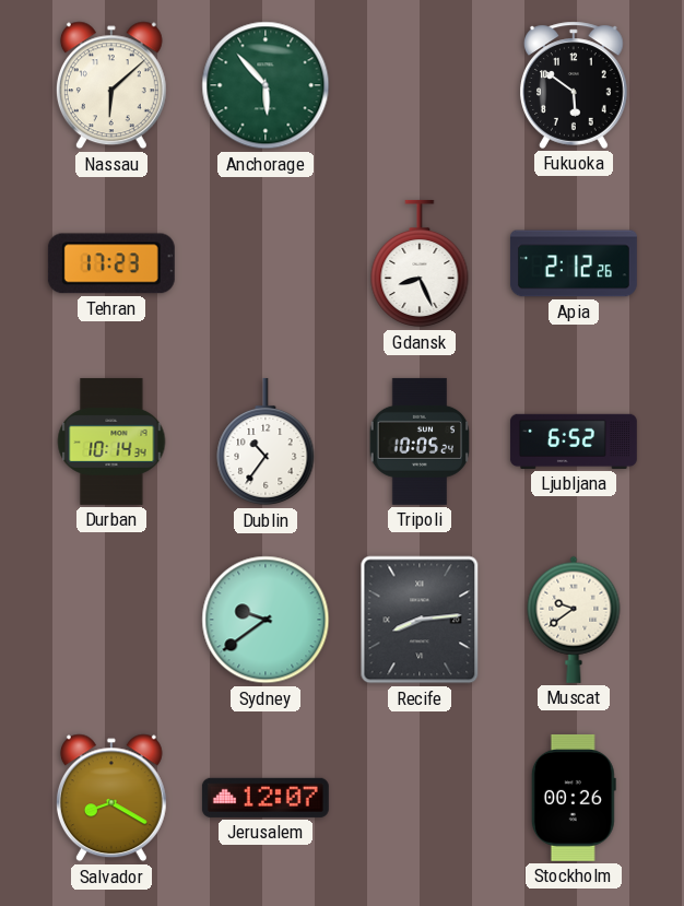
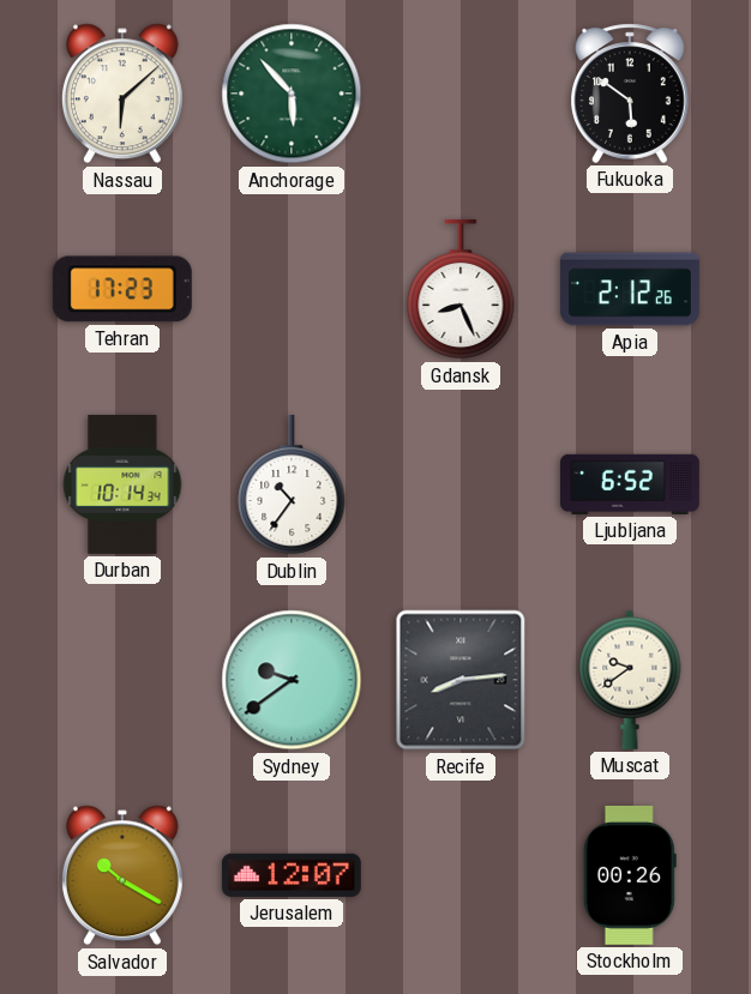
Tripoli: 10:05 -> none (420, 442)
Salvador: 8:20 -> 10:20 (122, 875)
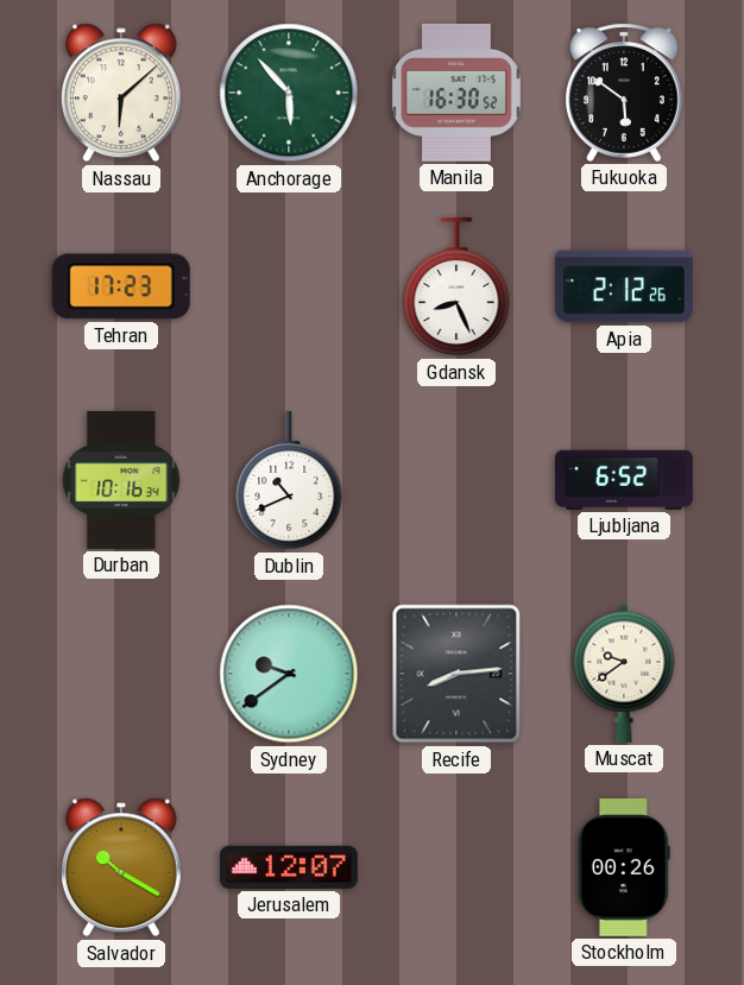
Manila: none -> 16:30 (456, 93)
Durban: 10:14 -> 10:16 (121, 480)
Dublin: 10:36 -> 10:41 (289, 480)
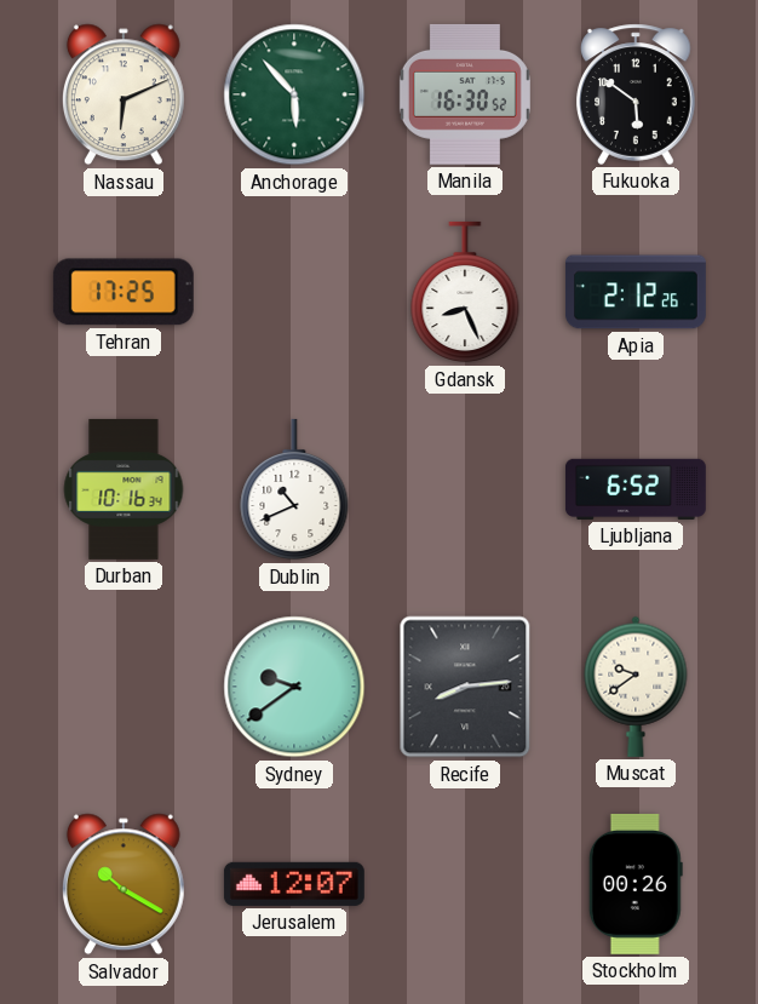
Nassau: 6:08 -> 6:11 (124, 94)
Tehran: 17:23 -> 17:25 (124, 292)
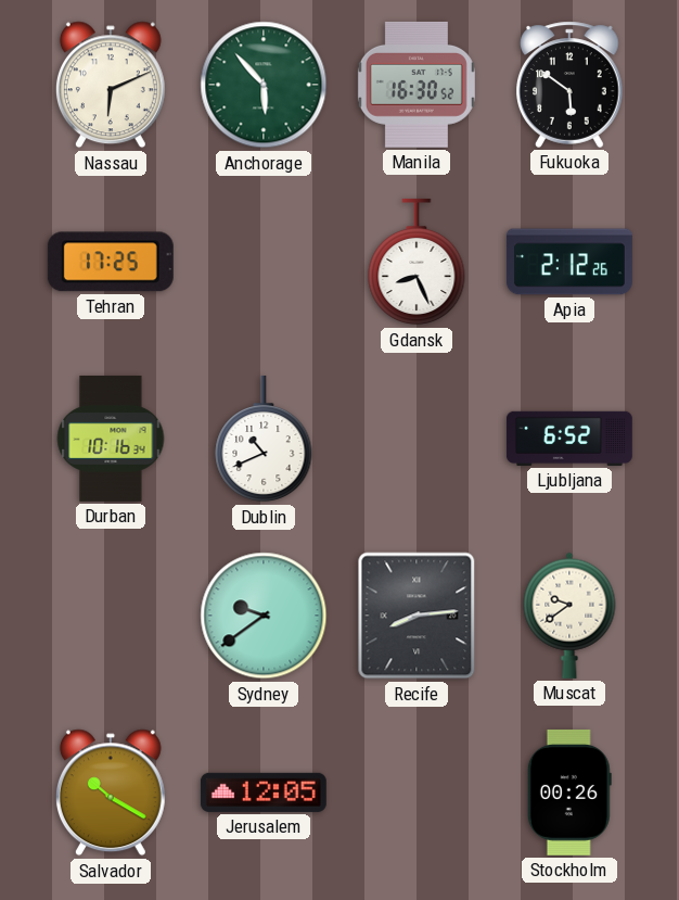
Jerusalem: 12:07 -> 12:05 (264, 793)
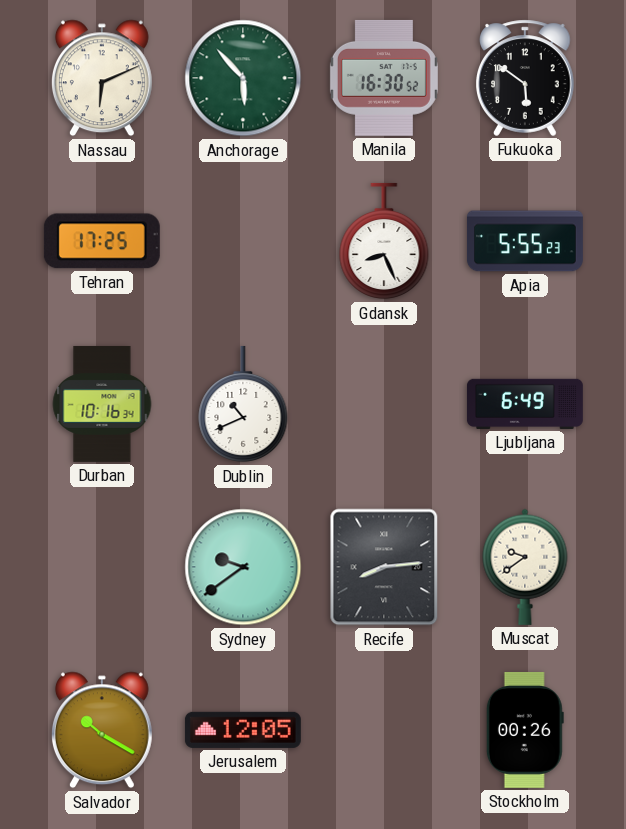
Apia: 2:12 -> 5:55 (525, 241)
Ljubljana: 6:52 -> 6:49 (525, 404)
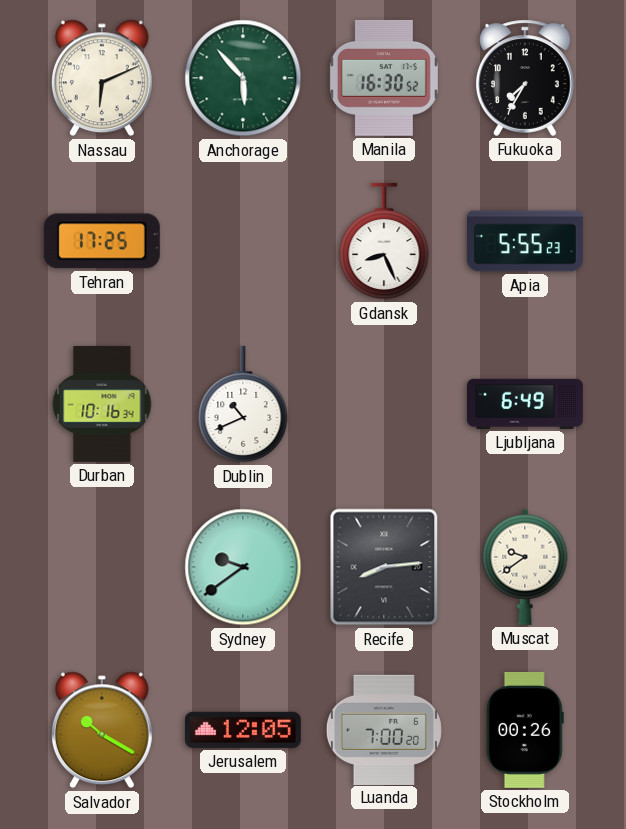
Fukuoka: 5:51 -> 7:35 (526, 78)
Luanda: none -> 7:00 (384, 729)
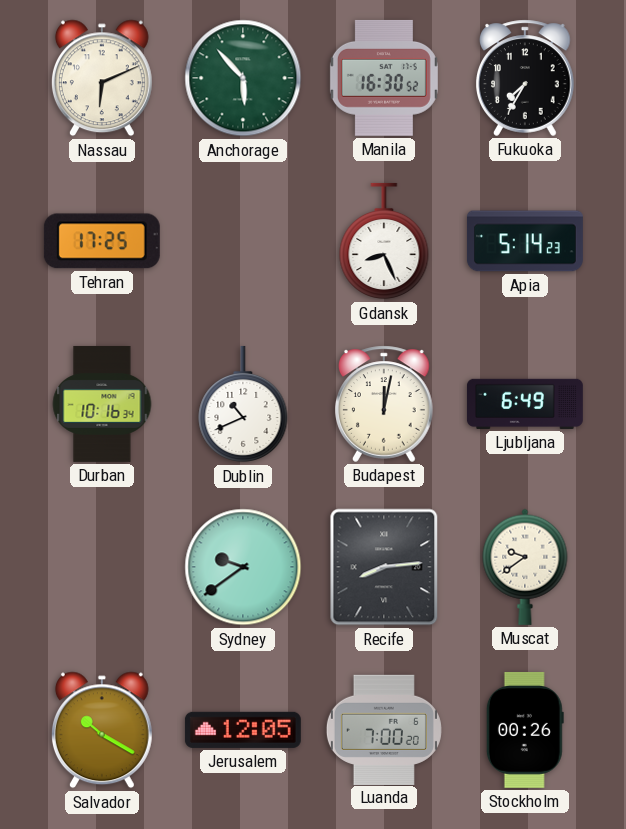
Apia: 5:55 -> 5:14 (525, 241)
Budapest: none -> 12:02 (385, 404)
